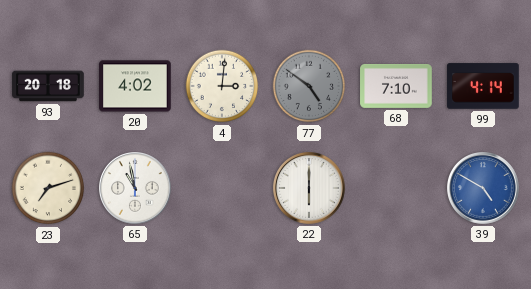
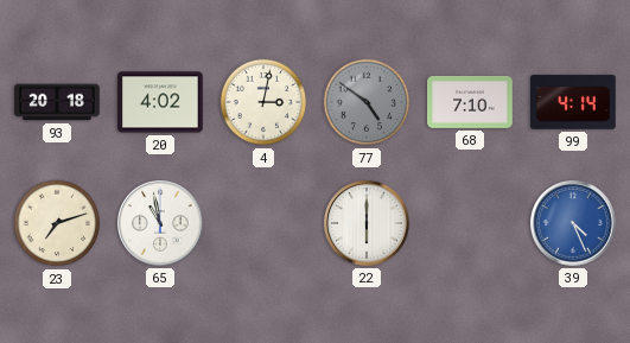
4: 3:01 -> 3:02 (263, 102)
39: 4:50 -> 4:26 (574, 224)
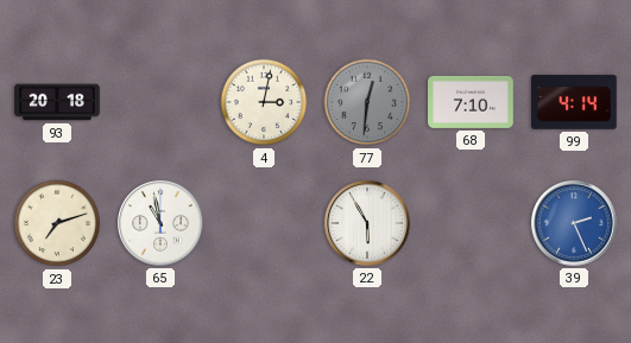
20: 4:02 -> none (160, 102)
77: 4:51 -> 12:31 (367, 102)
22: 6:00 -> 5:55 (368, 224)
39: 4:26 -> 2:26 (575, 224)
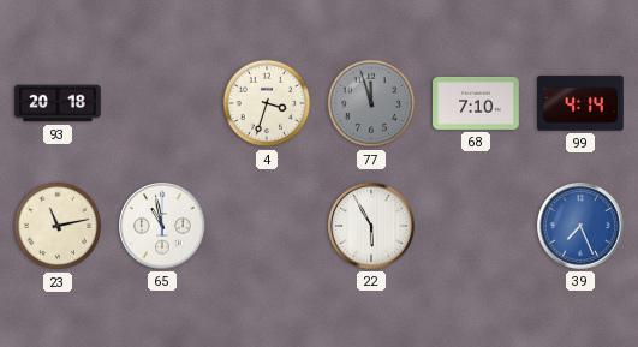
4: 3:02 -> 3:33 (267, 103)
77: 12:31 -> 11:57 (371, 103)
23: 7:12 -> 11:13 (58, 226)
39: 2:26 -> 7:26 (582, 227)
